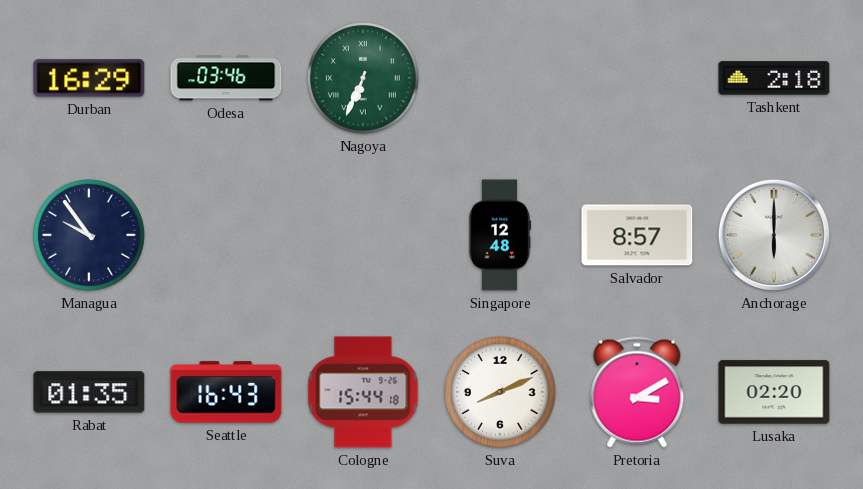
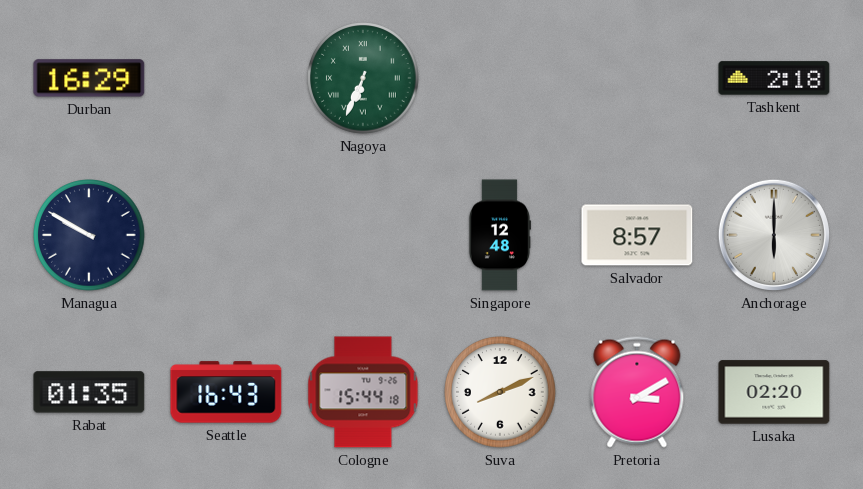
Odesa: 03:46 -> none (226, 78)
Managua: 9:54 -> 9:50 (89, 235)
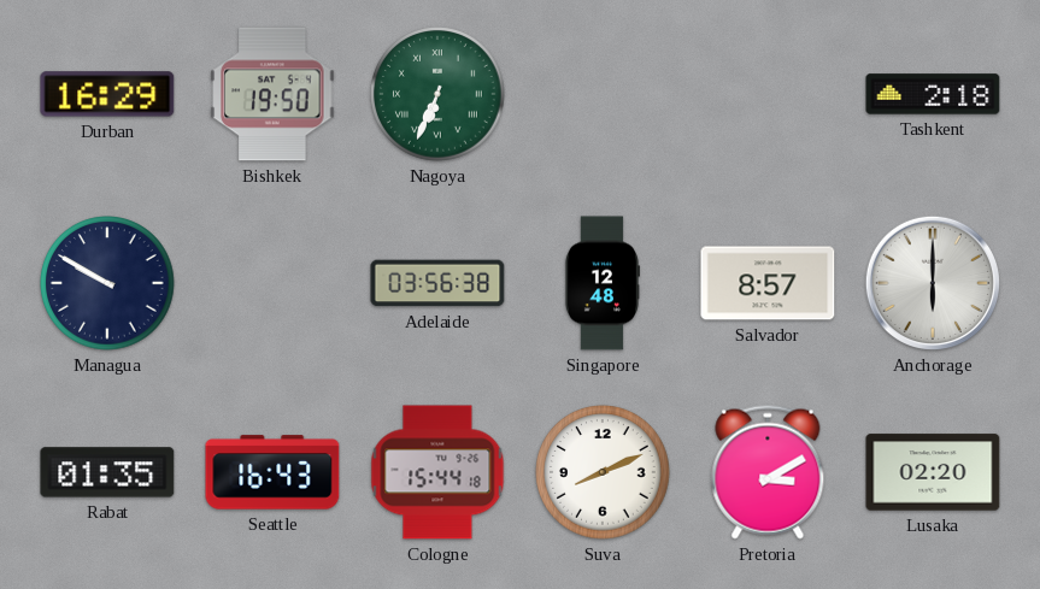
Bishkek: none -> 19:50 (272, 94)
Adelaide: none -> 03:56 (437, 283)
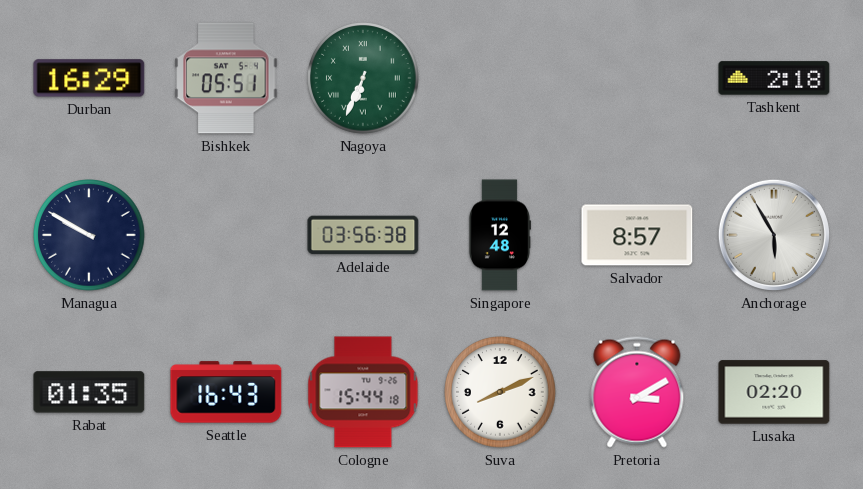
Bishkek: 19:50 -> 05:51 (226, 78)
Anchorage: 6:00 -> 5:55 (774, 235)
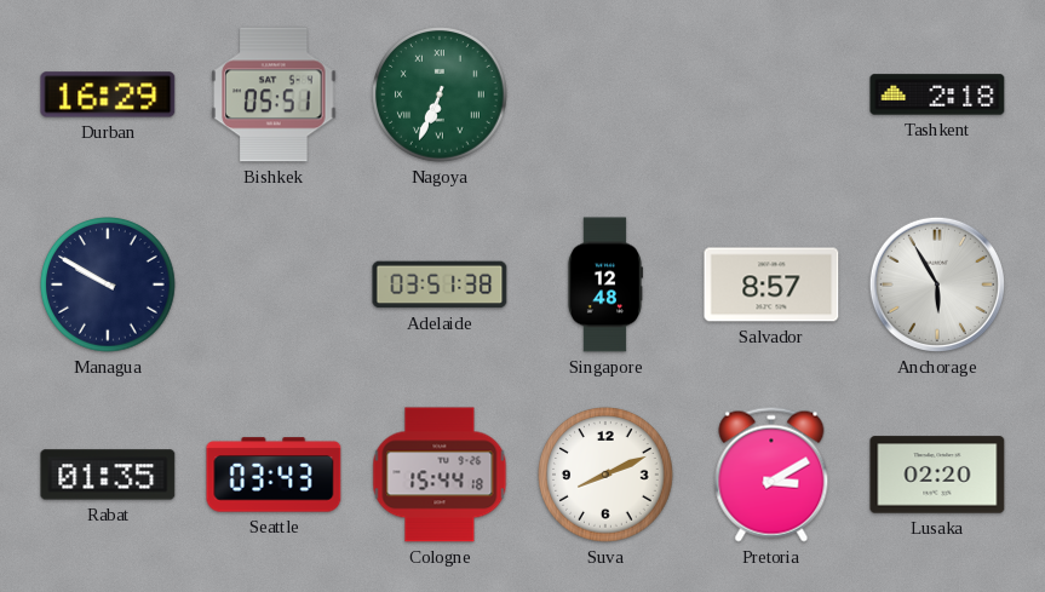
Adelaide: 03:56 -> 03:51 (440, 284)
Seattle: 16:43 -> 03:43 (274, 475)
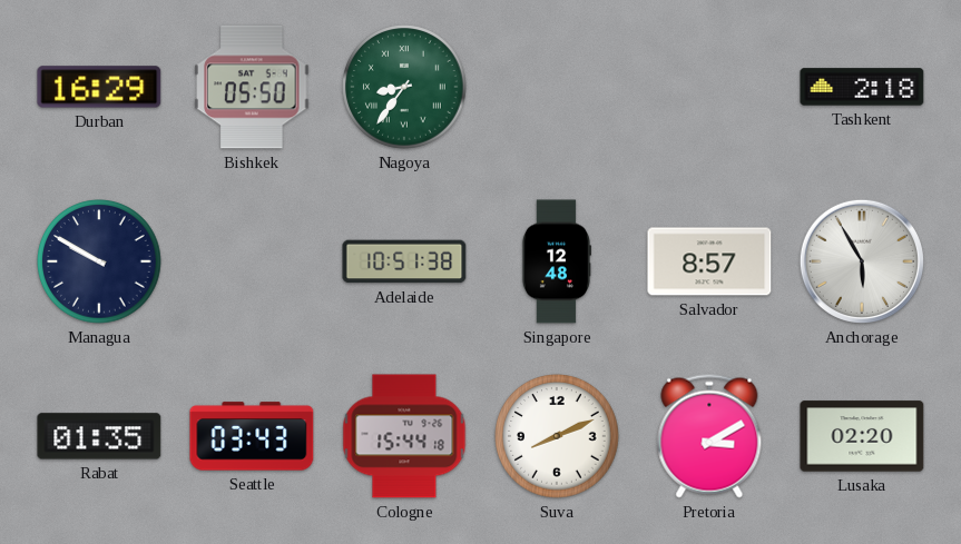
Bishkek: 05:51 -> 05:50 (252, 87)
Nagoya: 6:34 -> 8:36 (404, 87)
Adelaide: 03:51 -> 10:51 (404, 261)
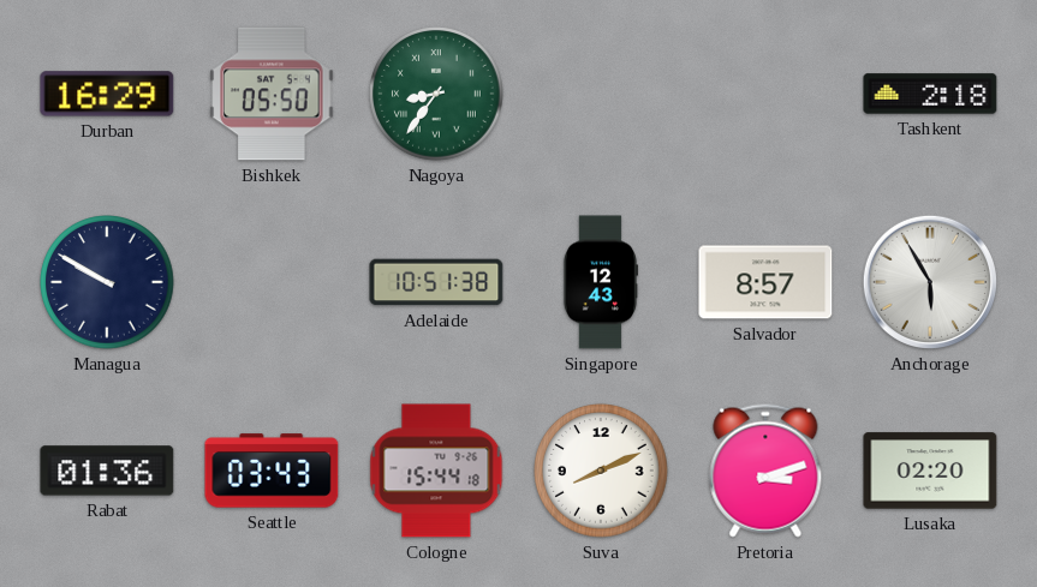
Singapore: 12:48 -> 12:43 (600, 282)
Rabat: 01:35 -> 01:36 (107, 471)
Pretoria: 3:10 -> 3:12 (765, 471)
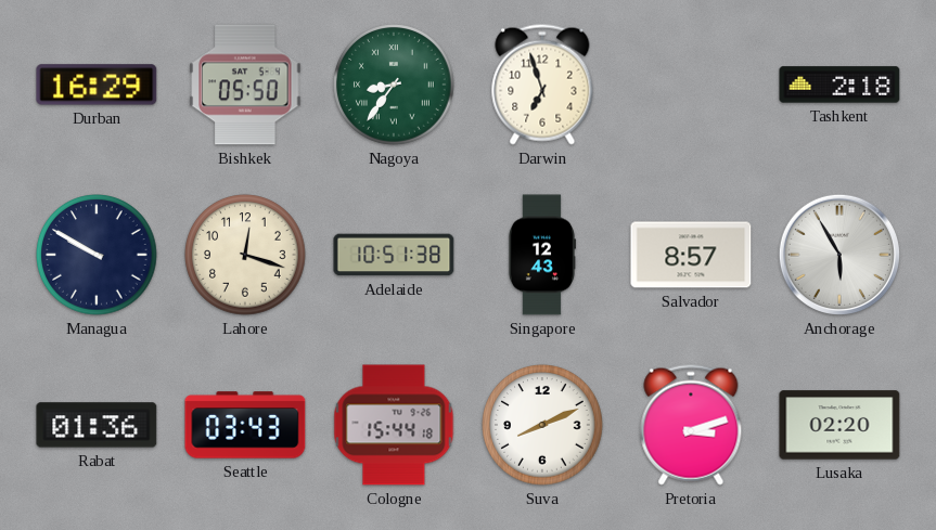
Darwin: none -> 6:57 (542, 85)
Lahore: none -> 12:18 (245, 255)
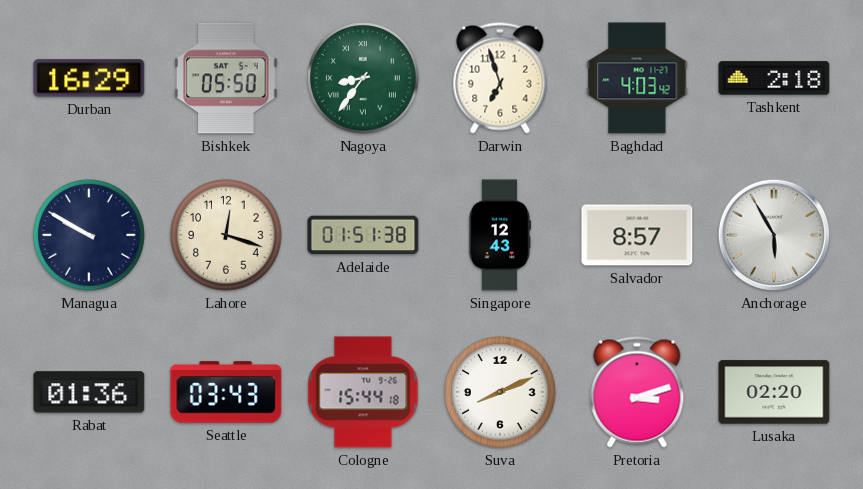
Baghdad: none -> 4:03 (637, 78)
Adelaide: 10:51 -> 01:51 (363, 235)
